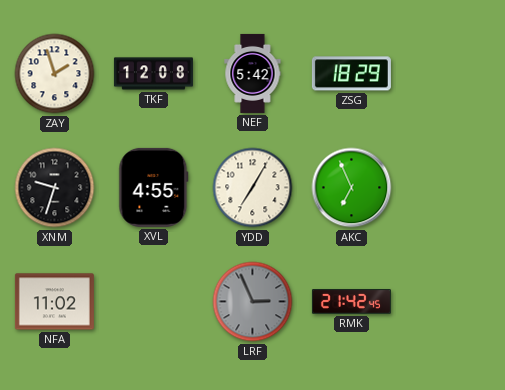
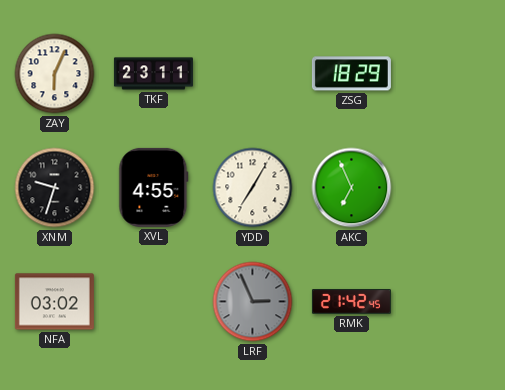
ZAY: 1:57 -> 6:04 (55, 74)
TKF: 12:08 -> 23:11 (153, 74)
NEF: 5:42 -> none (253, 73)
NFA: 11:02 -> 03:02 (54, 302)
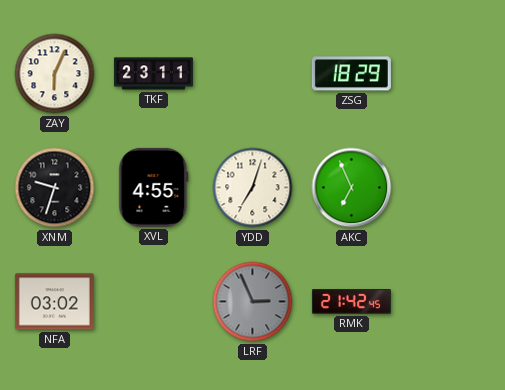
YDD: 7:05 -> 7:03 (253, 188)
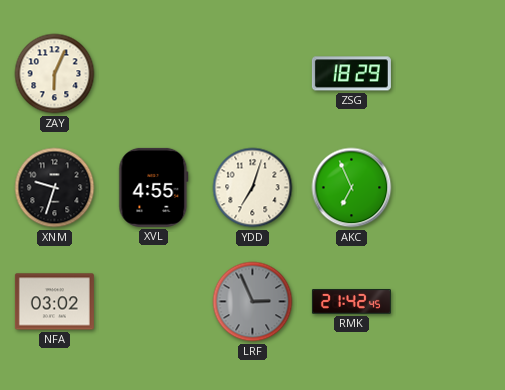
TKF: 23:11 -> none (153, 74)
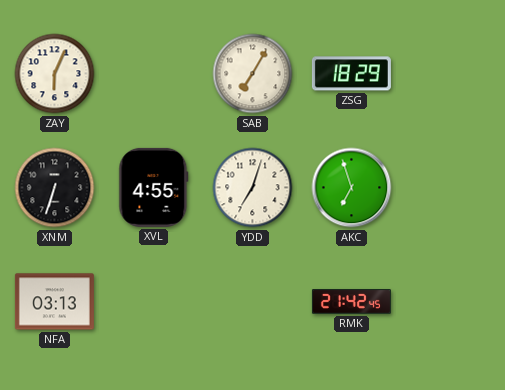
SAB: none -> 7:05 (253, 74)
XNM: 9:33 -> 6:33 (55, 188)
AKC: 6:56 -> 6:57 (352, 188)
NFA: 03:02 -> 03:13 (54, 302)
LRF: 2:56 -> none (253, 302)
